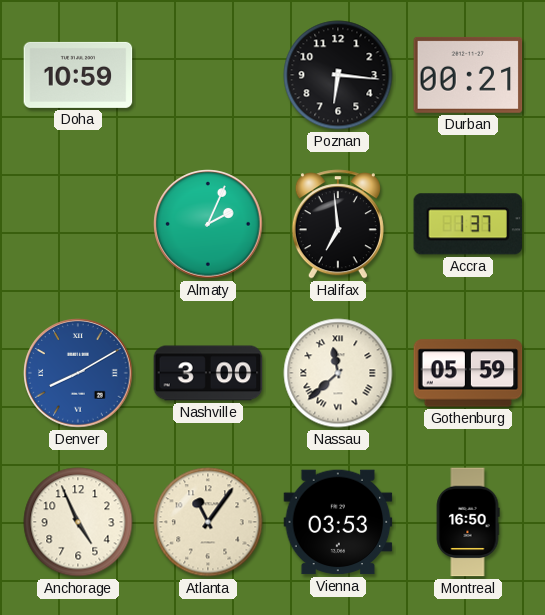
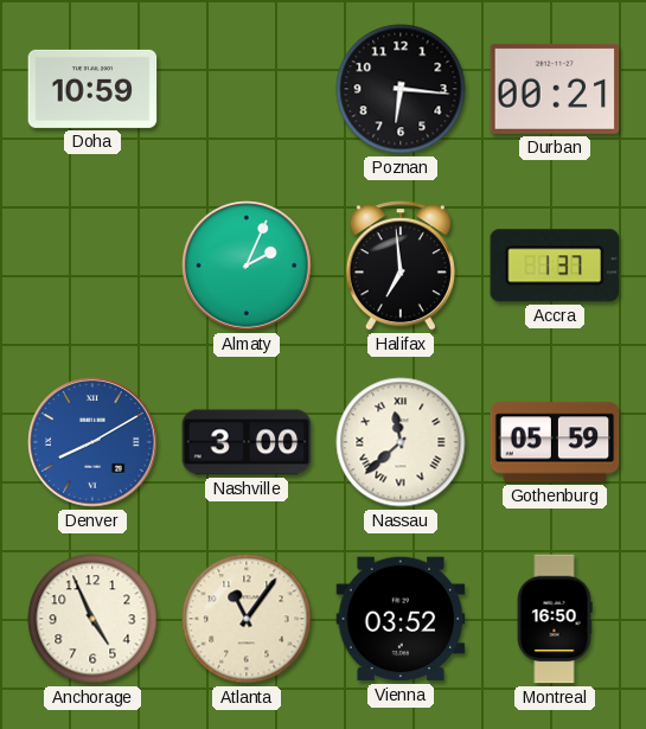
Vienna: 03:53 -> 03:52 (401, 619)
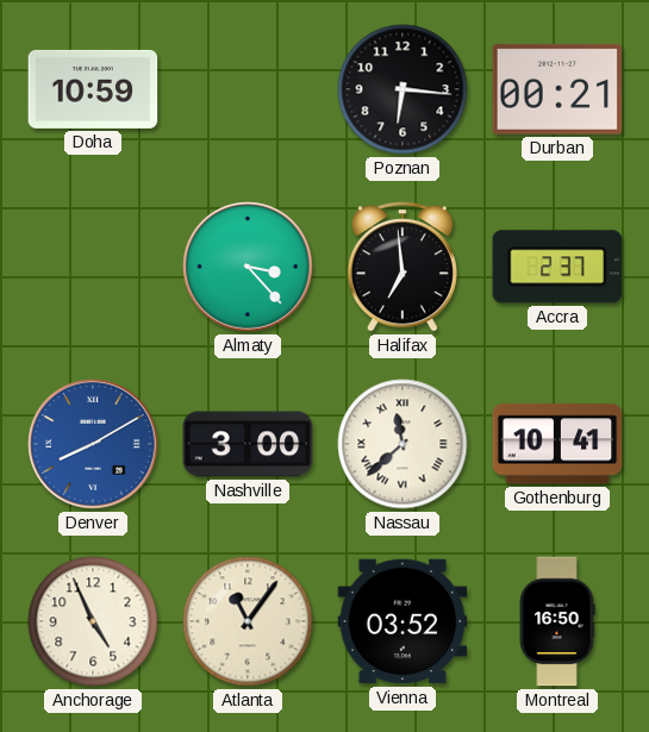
Almaty: 2:04 -> 3:23 (248, 267)
Accra: 1:37 -> 2:37 (557, 267)
Gothenburg: 05:59 -> 10:41 (557, 444)
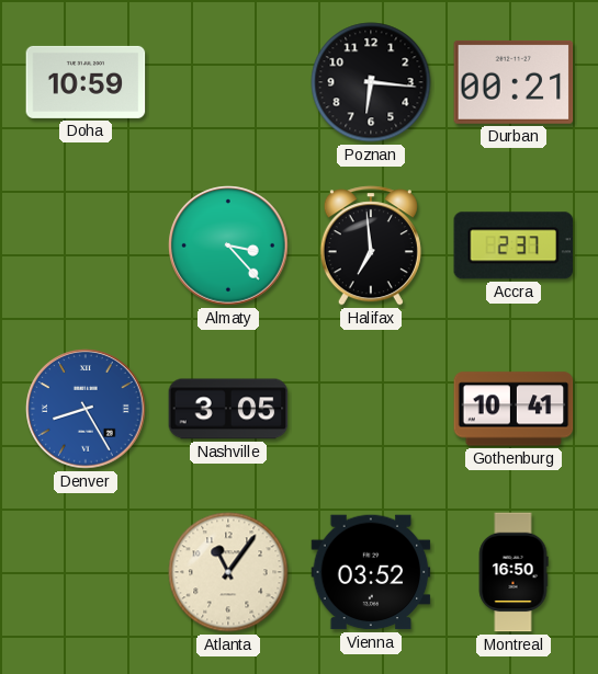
Denver: 8:10 -> 8:25 (86, 409)
Nashville: 3:00 -> 3:05 (228, 409)
Nassau: 11:38 -> none (402, 444)
Anchorage: 4:56 -> none (93, 621)
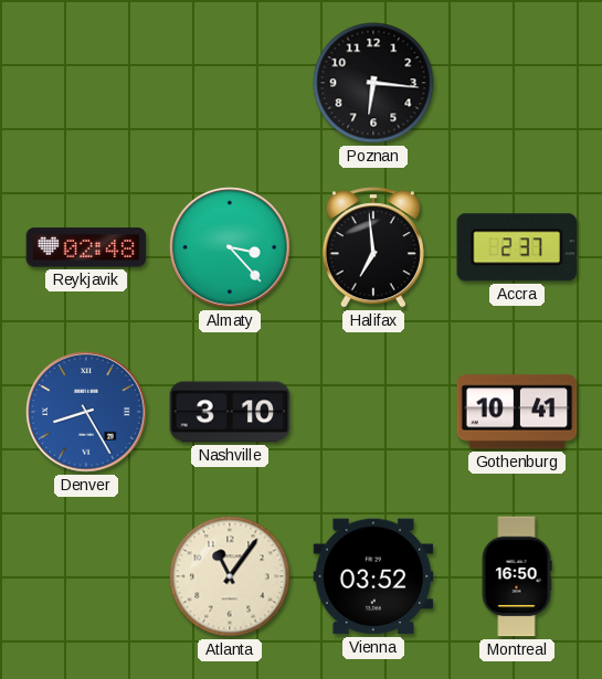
Doha: 10:59 -> none (86, 82)
Durban: 00:21 -> none (514, 82)
Reykjavik: none -> 02:48 (86, 247)
Nashville: 3:05 -> 3:10 (230, 412)
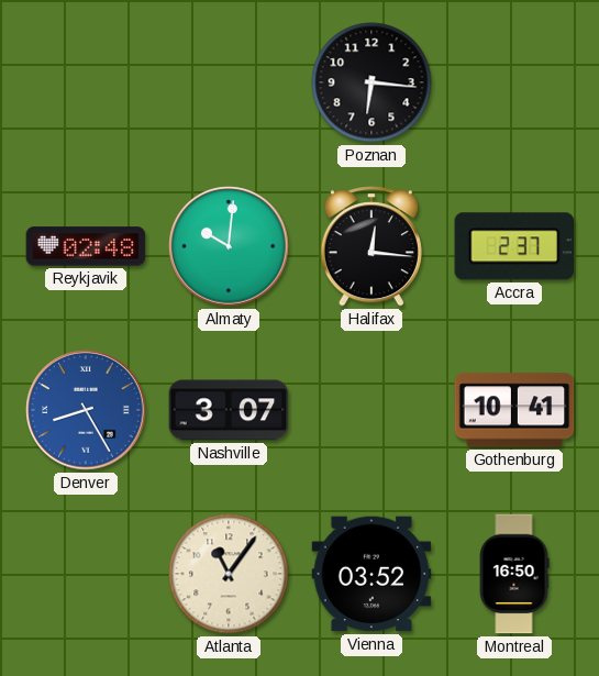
Almaty: 3:23 -> 10:01 (229, 246)
Halifax: 6:59 -> 12:16 (371, 246)
Nashville: 3:10 -> 3:07 (229, 410)
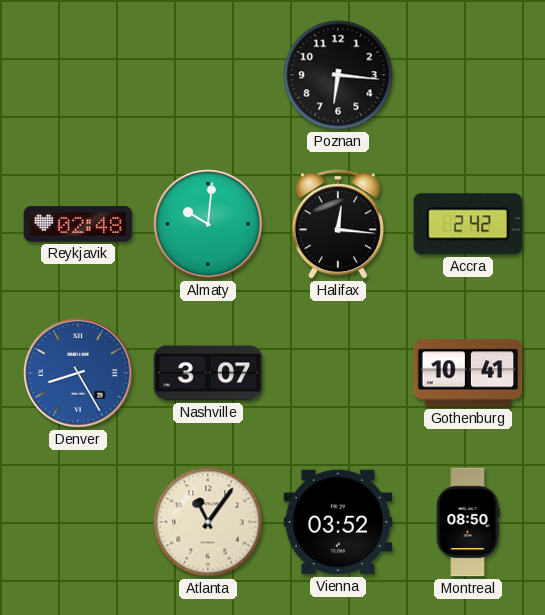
Accra: 2:37 -> 2:42 (468, 224)
Montreal: 16:50 -> 08:50 (468, 522)
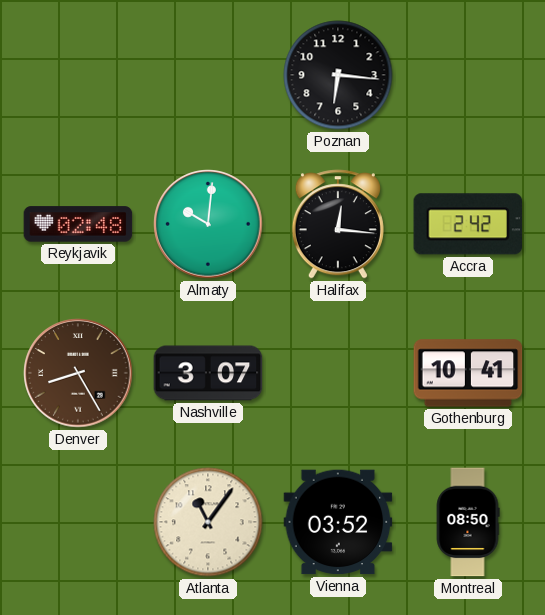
Denver dial: blue -> brown (78, 373)
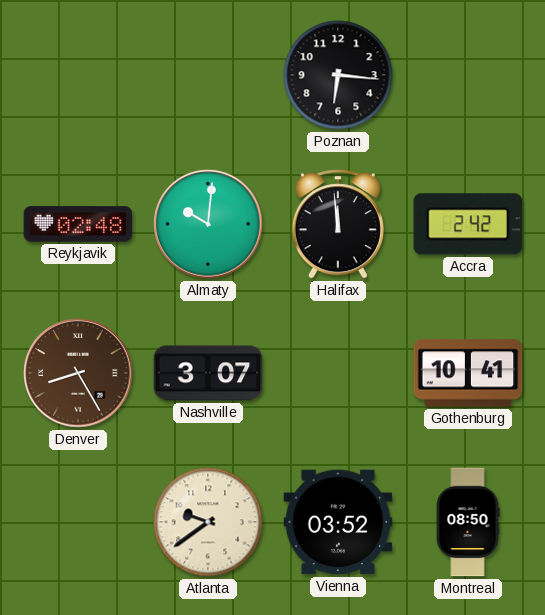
Halifax: 12:16 -> 11:59 (338, 224)
Atlanta: 11:06 -> 9:39 (208, 522)
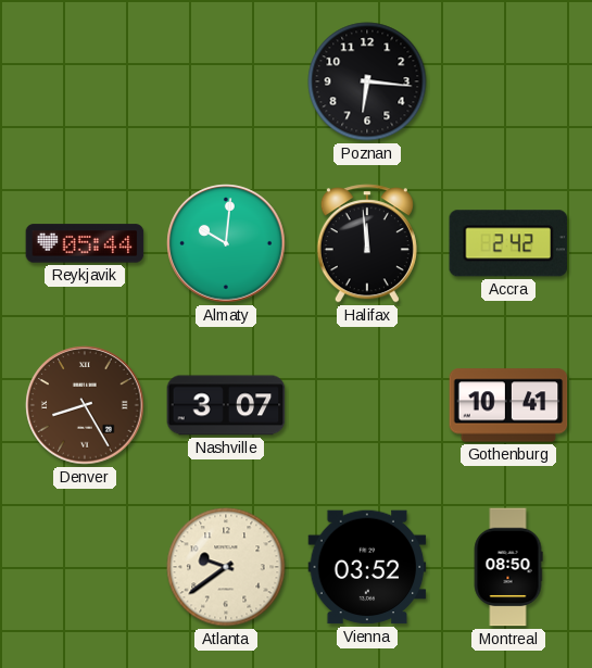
Reykjavik: 02:48 -> 05:44 (85, 243)
